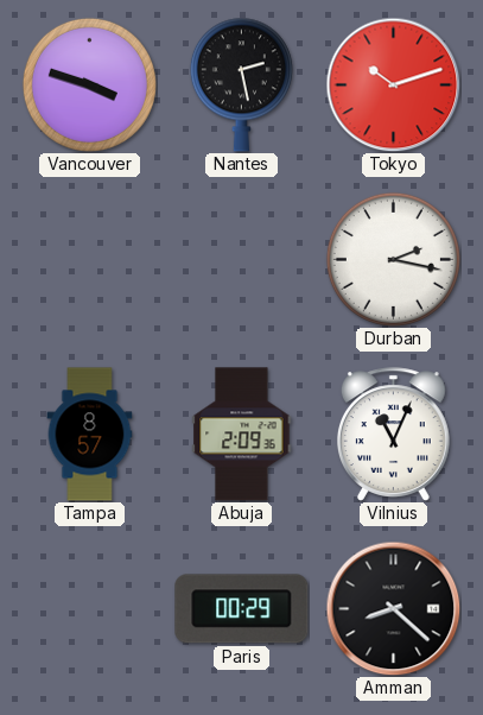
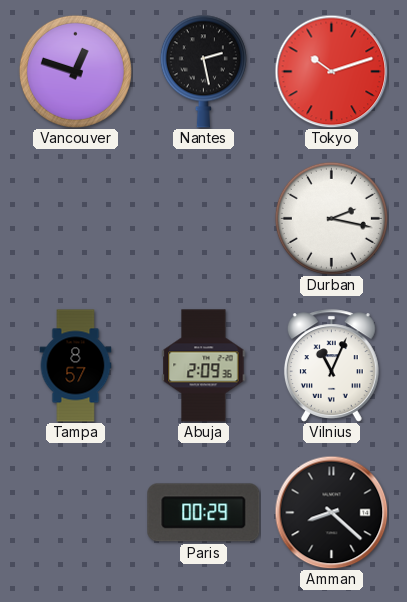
Vancouver: 3:48 -> 12:48 (75, 71)
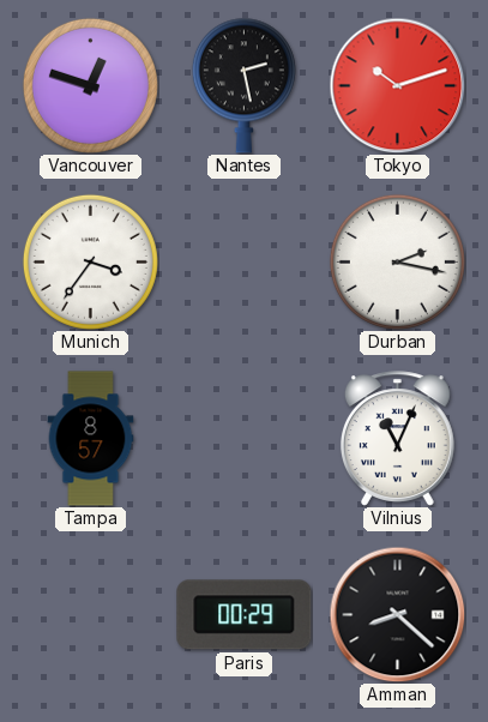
Munich: none -> 3:36 (90, 261)
Abuja: 2:09 -> none (204, 366)
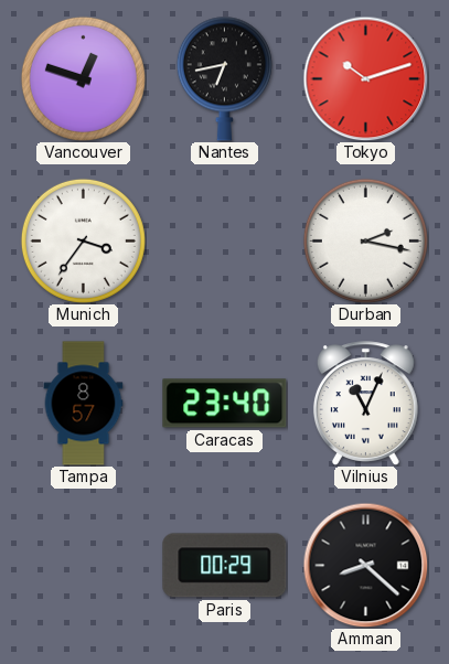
Nantes: 2:28 -> 6:43 (224, 78)
Caracas: none -> 23:40 (225, 404)
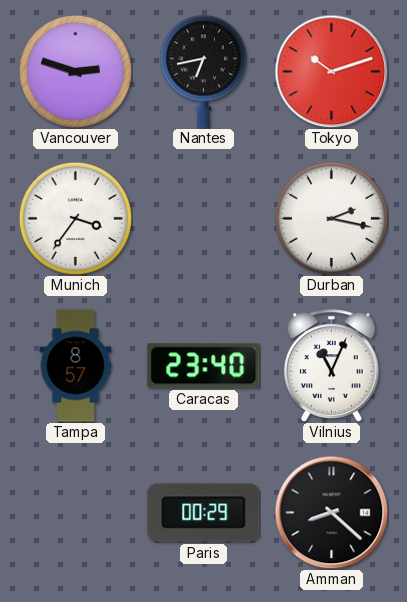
Vancouver: 12:48 -> 2:48 (75, 71)
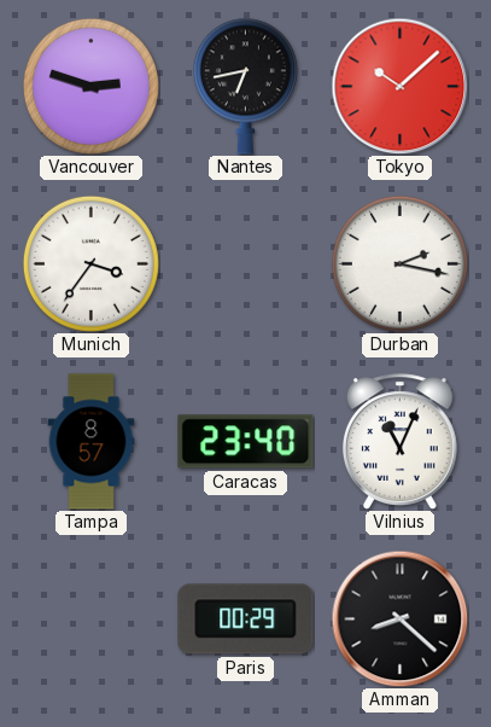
Tokyo: 10:12 -> 10:08 (399, 86)
